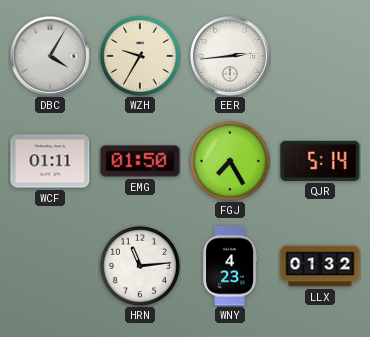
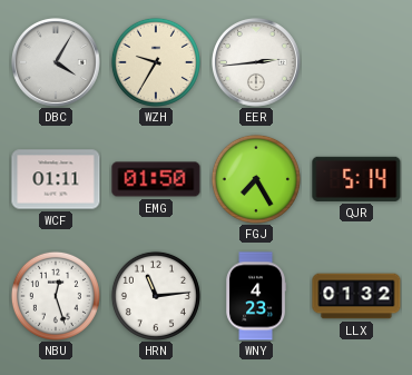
NBU: none -> 12:27 (56, 296)
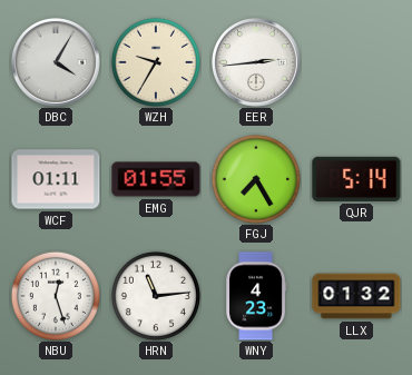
EMG: 01:50 -> 01:55 (156, 179)
